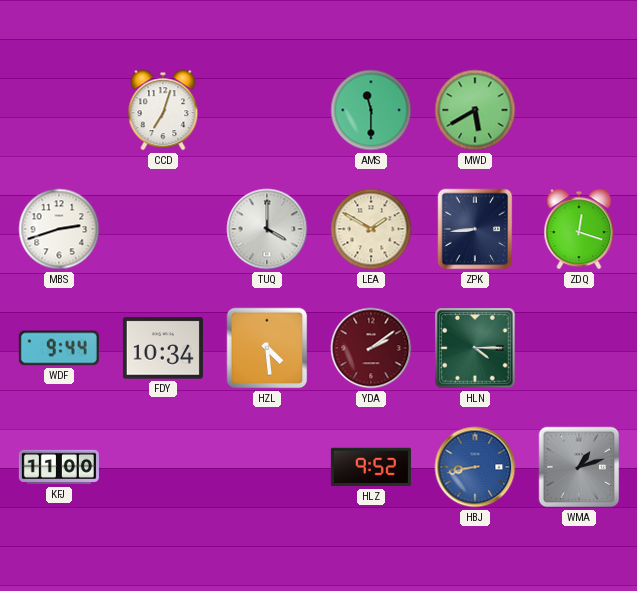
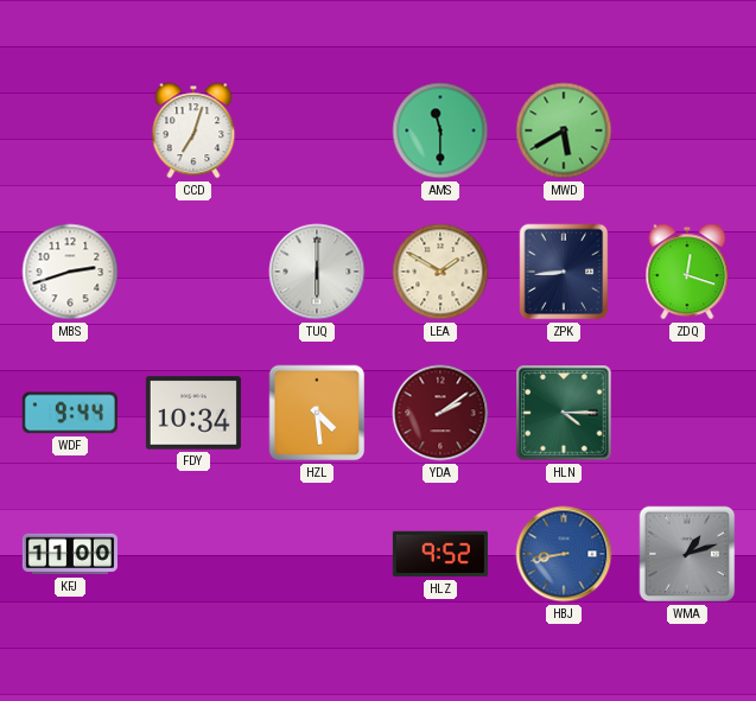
TUQ: 4:00 -> 6:00 (317, 272)
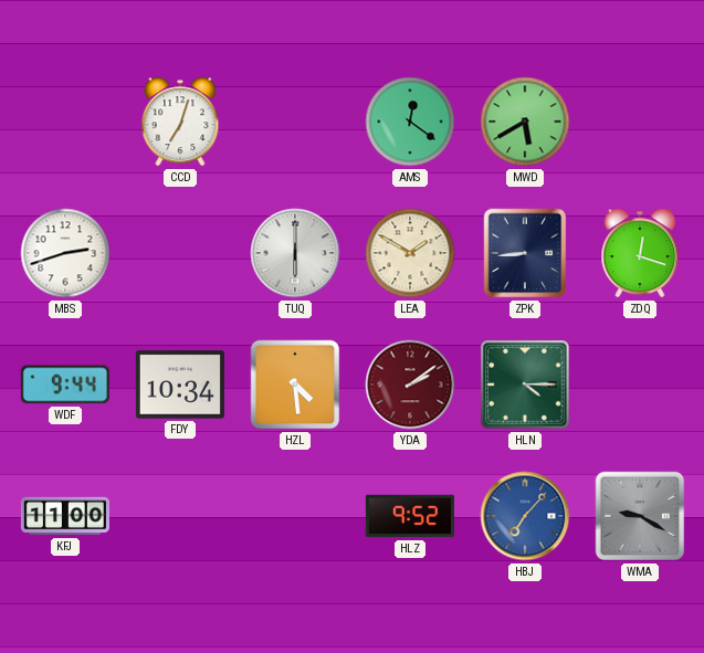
AMS: 11:30 -> 12:21 (410, 122)
HBJ: 8:43 -> 7:07 (525, 516)
WMA: 1:12 -> 9:20 (640, 516)
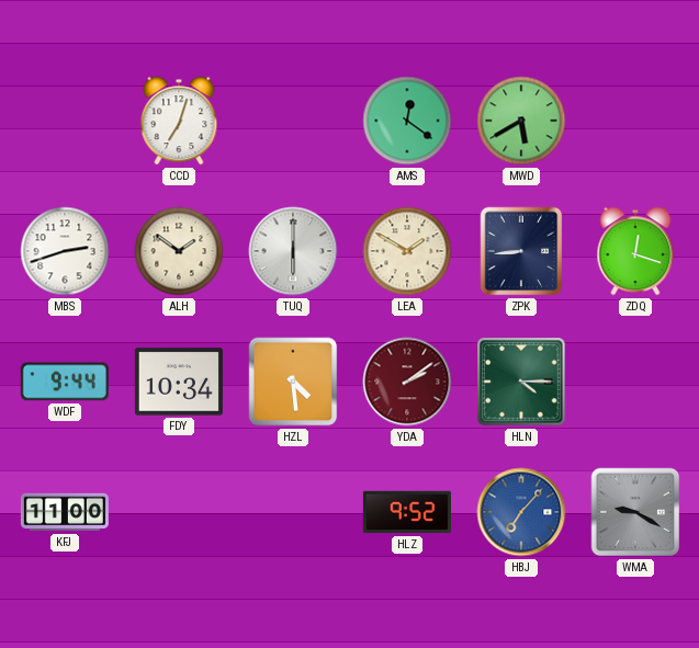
ALH: none -> 1:51 (179, 251)
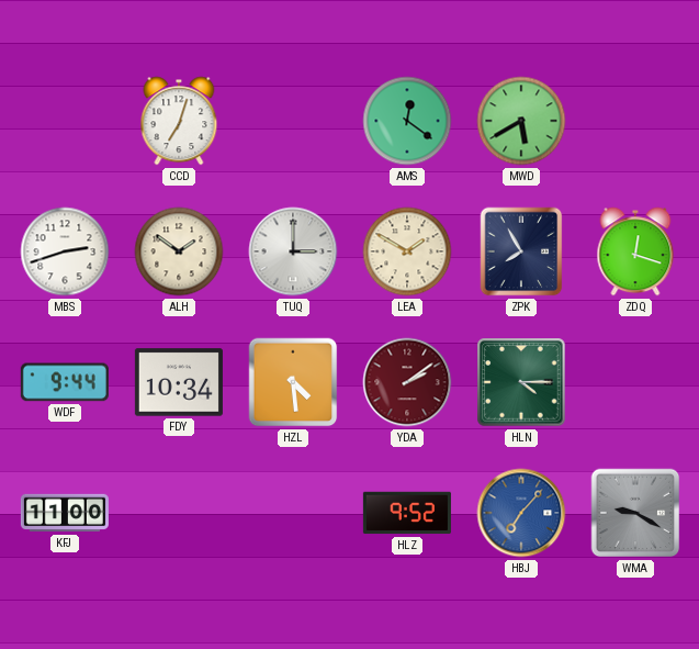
TUQ: 6:00 -> 3:00 (293, 251)
ZPK: 8:44 -> 7:55 (521, 251)
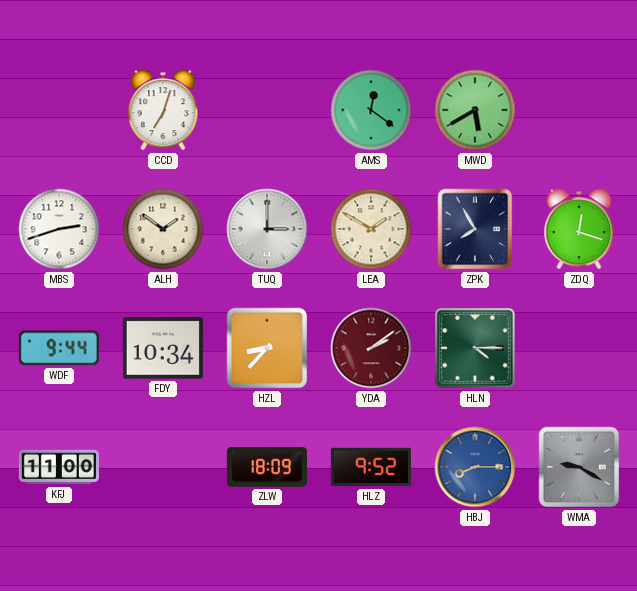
HZL: 4:29 -> 8:37 (267, 348)
ZLW: none -> 18:09 (267, 467)
HBJ: 7:07 -> 8:15 (475, 467)
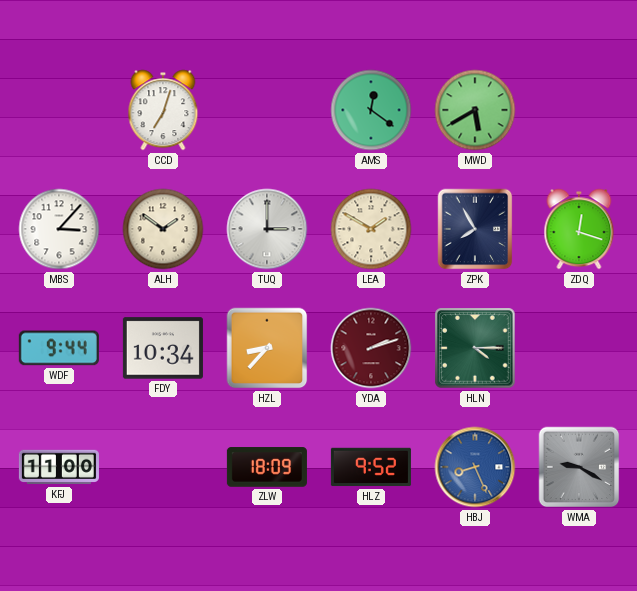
MBS: 2:42 -> 3:07 (59, 229)
YDA: 2:09 -> 2:12 (371, 348)
HBJ: 8:15 -> 8:26 (475, 467)
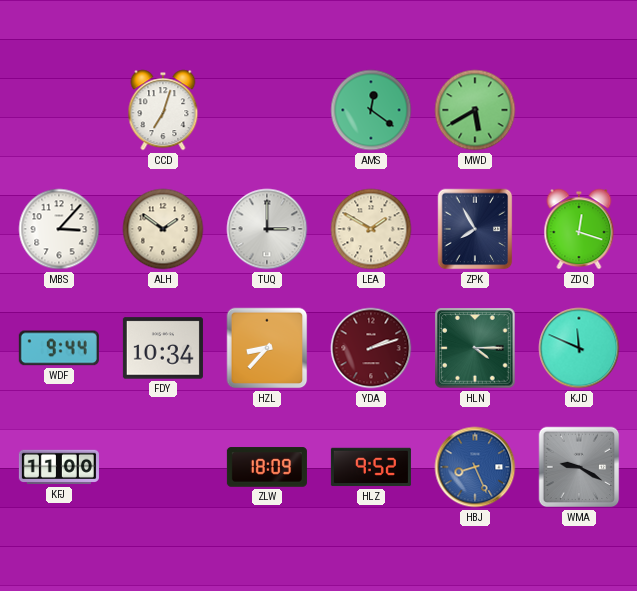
KJD: none -> 11:49 (579, 348)
